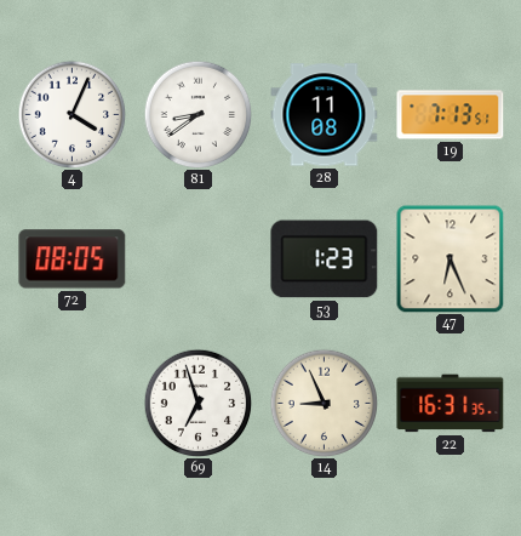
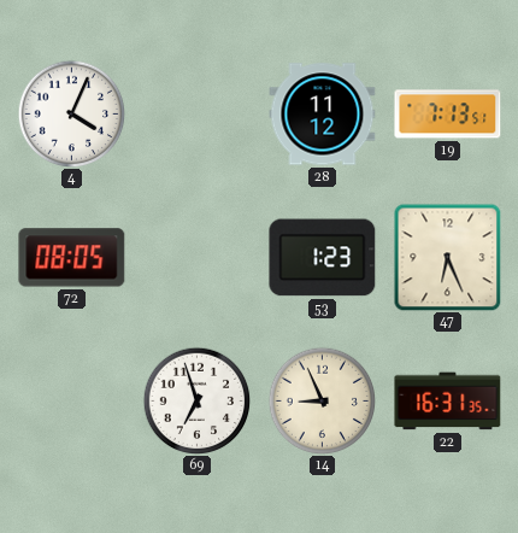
81: 8:39 -> none (197, 114)
28: 11:08 -> 11:12 (323, 115)
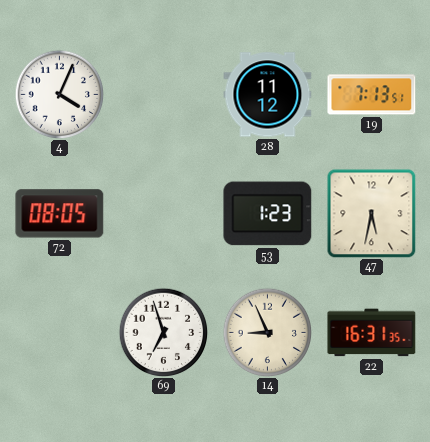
47: 6:26 -> 5:32 (371, 213)
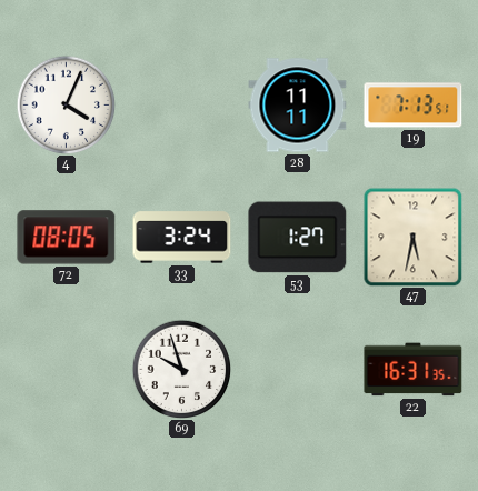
28: 11:12 -> 11:11 (298, 106)
33: none -> 3:24 (182, 238)
53: 1:23 -> 1:27 (298, 238)
69: 6:57 -> 9:57 (181, 369)
14: 8:56 -> none (267, 332)
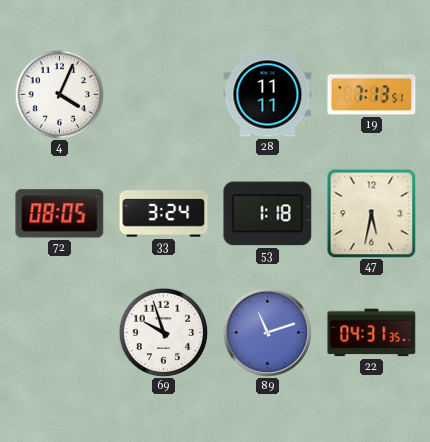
53: 1:27 -> 1:18 (268, 214)
89: none -> 11:12 (267, 332)
22: 16:31 -> 04:31 (372, 333)
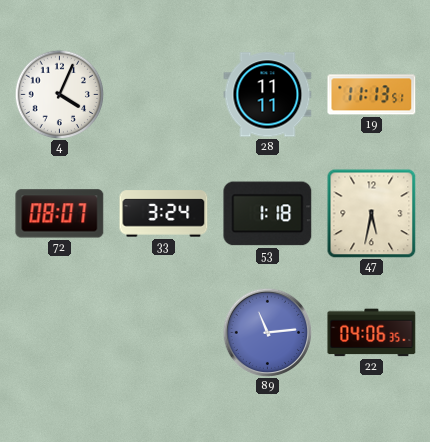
19: 7:13 -> 11:13 (372, 95)
72: 08:05 -> 08:07 (60, 214)
69: 9:57 -> none (163, 332)
89: 11:12 -> 11:14 (267, 332)
22: 04:31 -> 04:06 (372, 333)
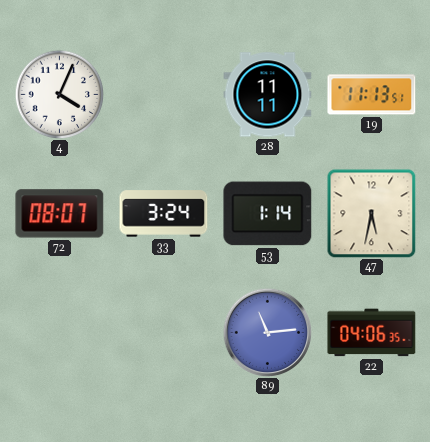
53: 1:18 -> 1:14 (268, 214)
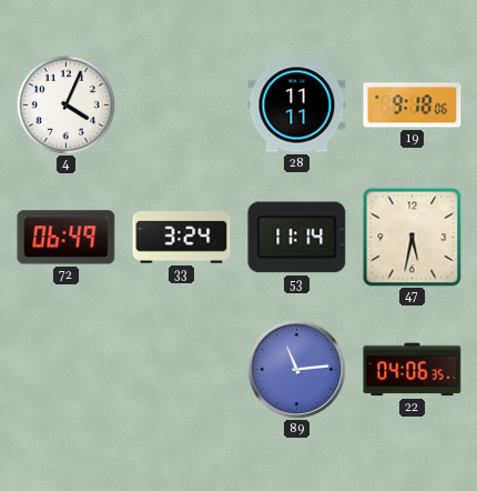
19: 11:13 -> 9:18 (413, 106)
72: 08:07 -> 06:49 (67, 238)
53: 1:14 -> 11:14 (297, 238)
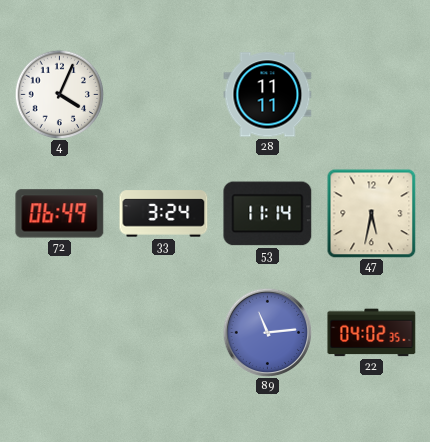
19: 9:18 -> none (413, 106)
22: 04:06 -> 04:02 (372, 333)
